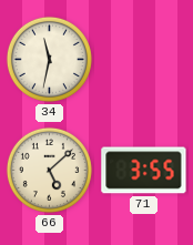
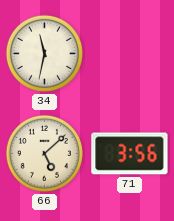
71: 3:55 -> 3:56 (130, 154)
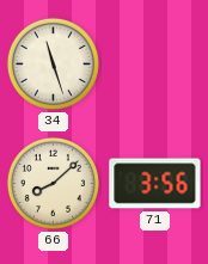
34: 11:32 -> 11:27 (53, 63)
66: 5:08 -> 8:08 (53, 183)
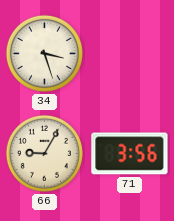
34: 11:27 -> 3:27 (44, 53)
66: 8:08 -> 9:05 (44, 153)
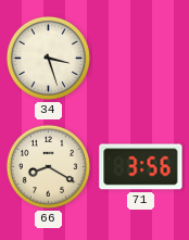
66: 9:05 -> 8:20 (48, 166)
